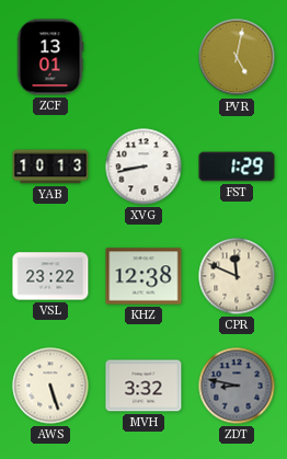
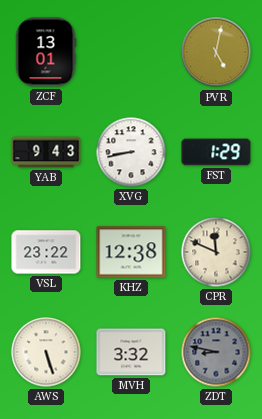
YAB: 10:13 -> 9:43 (46, 152)
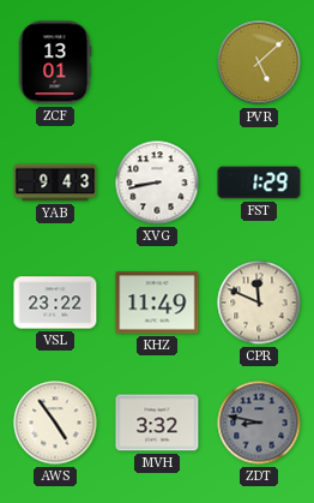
PVR: 5:02 -> 5:08 (259, 62)
KHZ: 12:38 -> 11:49 (157, 303)
AWS: 5:27 -> 4:54 (55, 423)
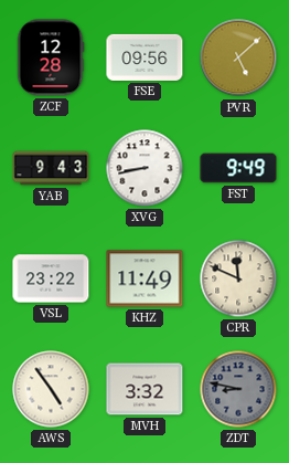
ZCF: 13:01 -> 12:28 (51, 57)
FSE: none -> 09:56 (144, 57)
FST: 1:29 -> 9:49 (238, 168)
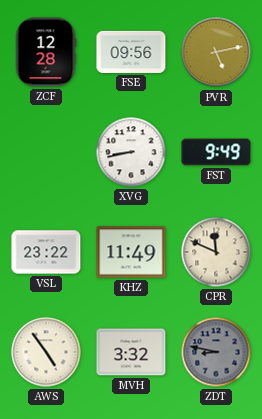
PVR: 5:08 -> 5:13 (216, 52)
YAB: 9:43 -> none (51, 168)
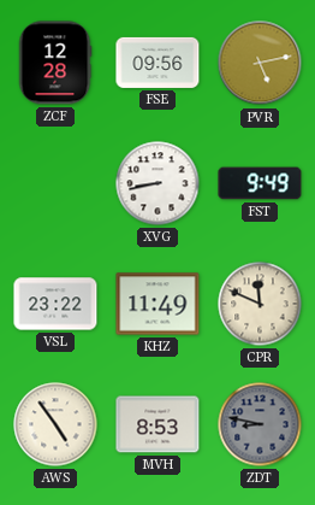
MVH: 3:32 -> 8:53 (157, 424)
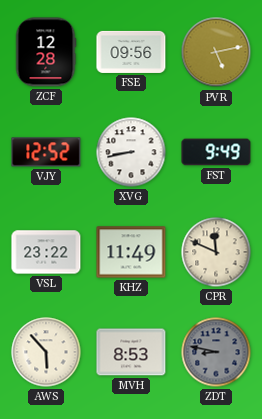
VJY: none -> 12:52 (46, 152)
AWS: 4:54 -> 5:53 (46, 352)
